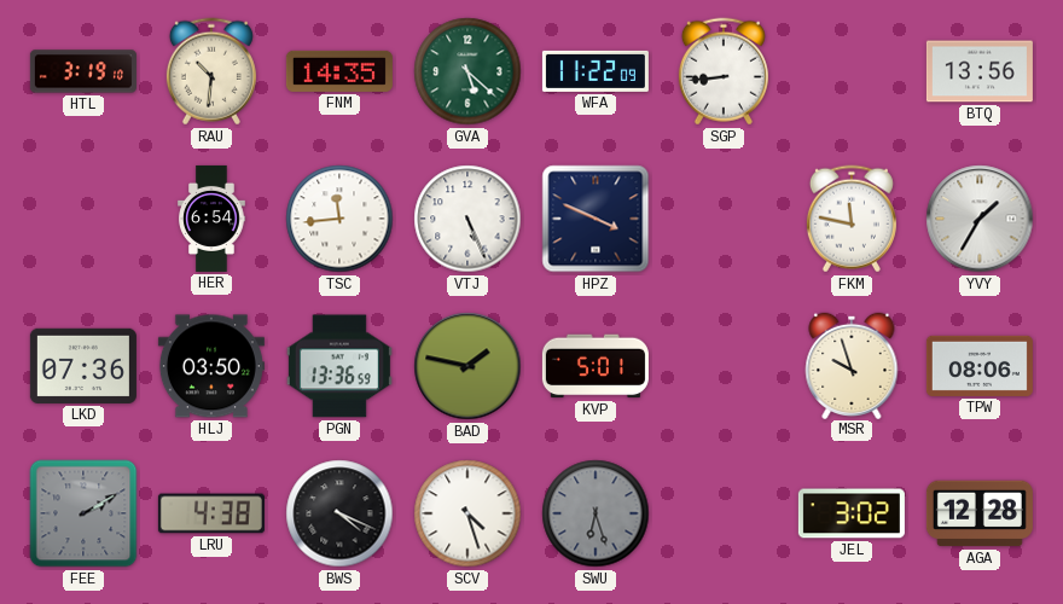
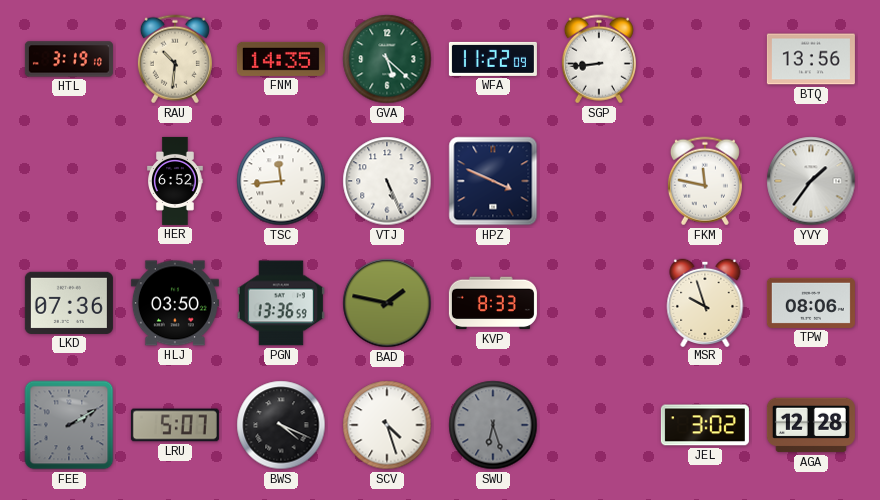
HER: 6:54 -> 6:52 (175, 181)
YVY: 1:35 -> 1:36 (811, 181)
KVP: 5:01 -> 8:33 (493, 303)
LRU: 4:38 -> 5:07 (175, 425)
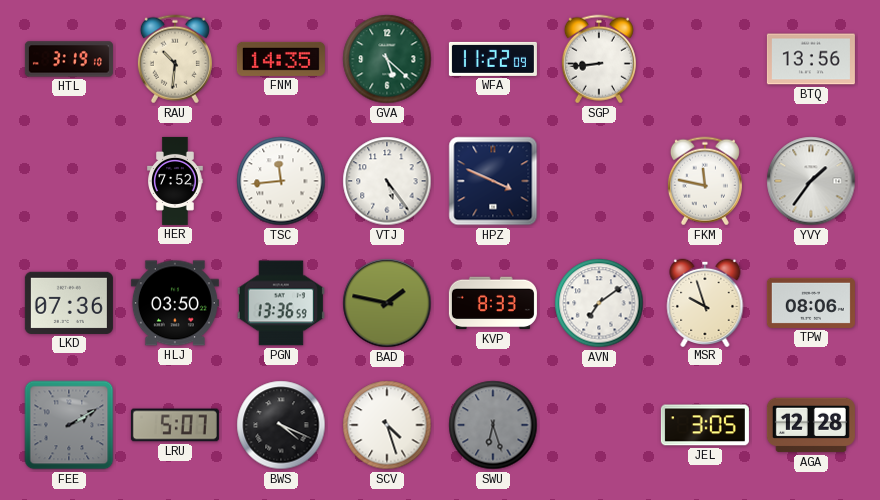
HER: 6:52 -> 7:52 (175, 181)
VTJ: 5:26 -> 5:24 (387, 181)
AVN: none -> 7:09 (599, 303)
JEL: 3:02 -> 3:05 (705, 425)
